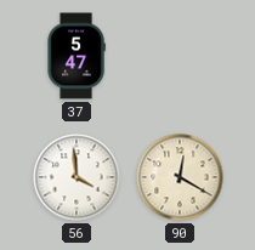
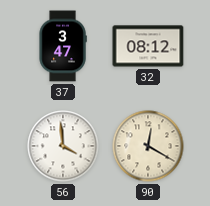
37: 5:47 -> 3:47 (63, 46)
32: none -> 08:12 (148, 46)
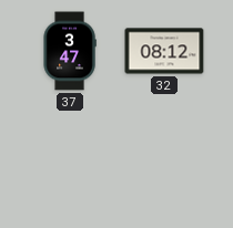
56: 3:59 -> none (63, 146)
90: 12:20 -> none (148, 146)
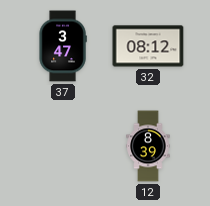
12: none -> 8:39 (148, 146)
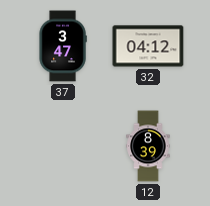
32: 08:12 -> 04:12 (148, 46)
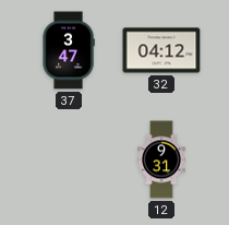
12: 8:39 -> 9:31 (161, 159)
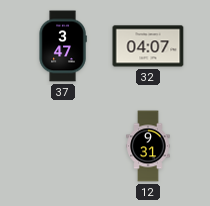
32: 04:12 -> 04:07 (148, 46)
